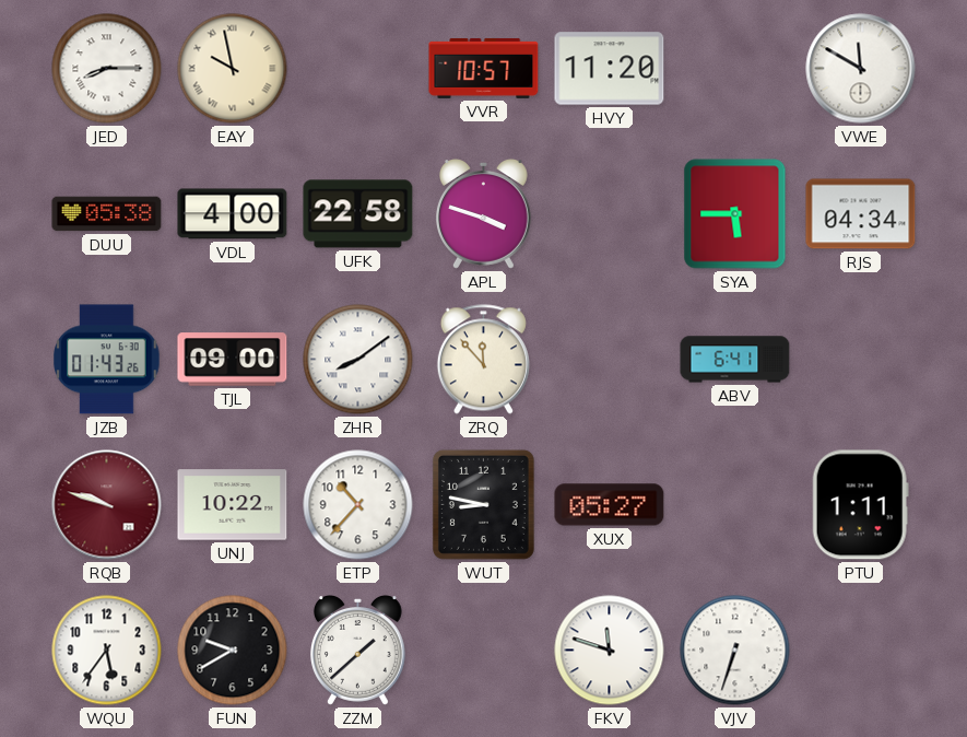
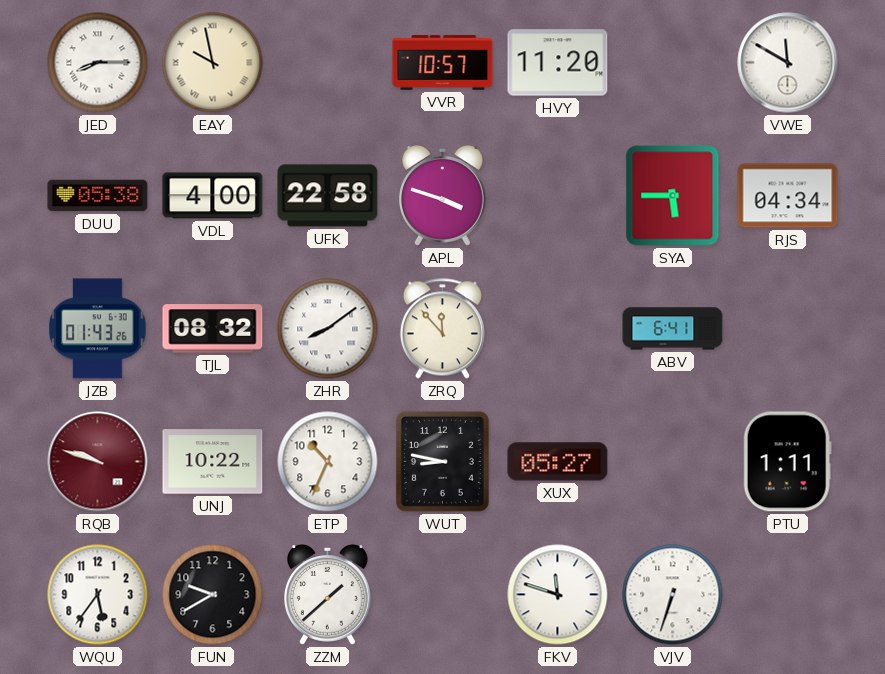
TJL: 09:00 -> 08:32 (213, 329)
ETP: 10:37 -> 10:34 (328, 462)
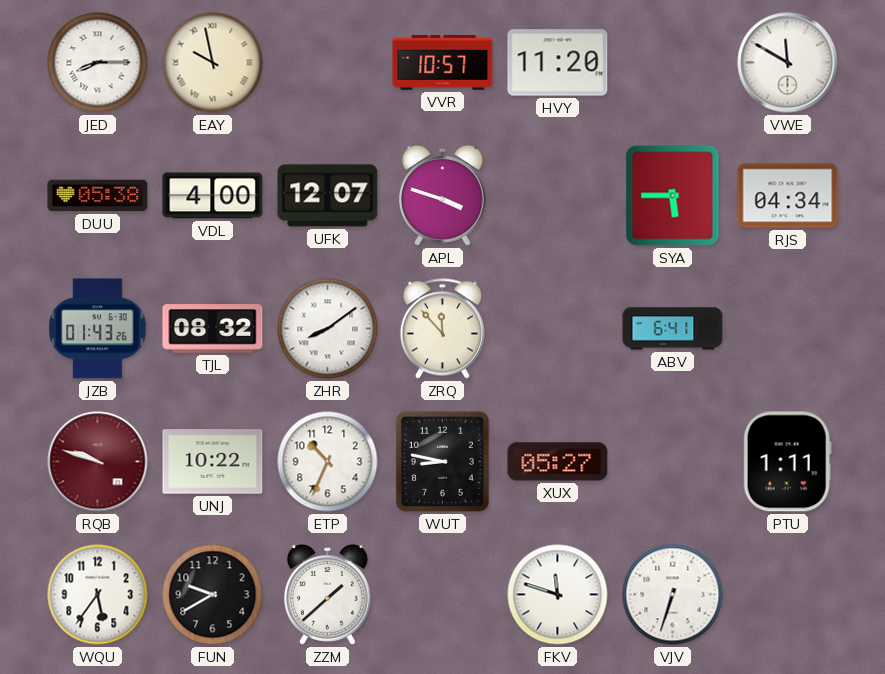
UFK: 22:58 -> 12:07 (328, 196)
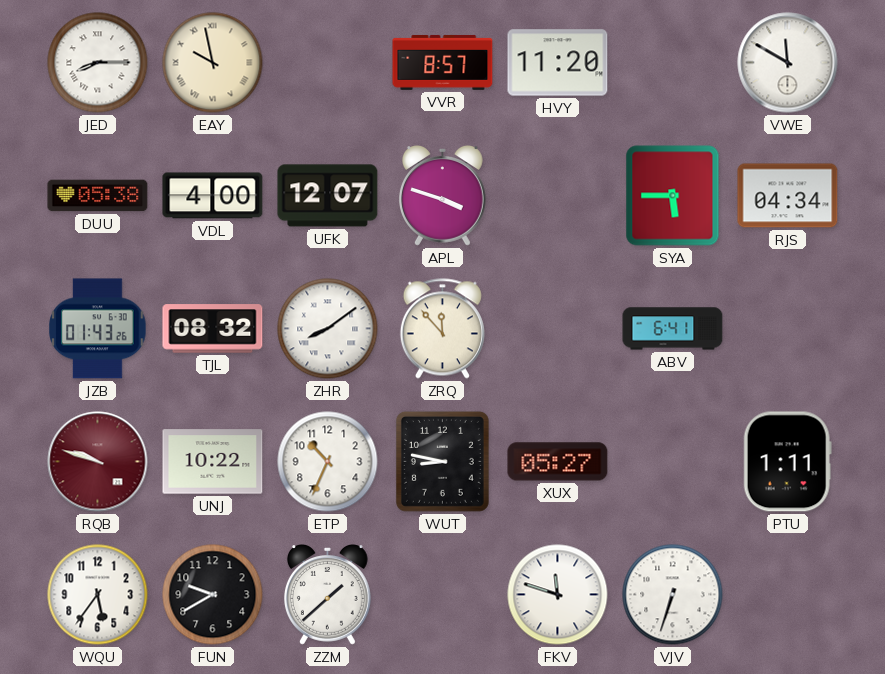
VVR: 10:57 -> 8:57 (443, 62)
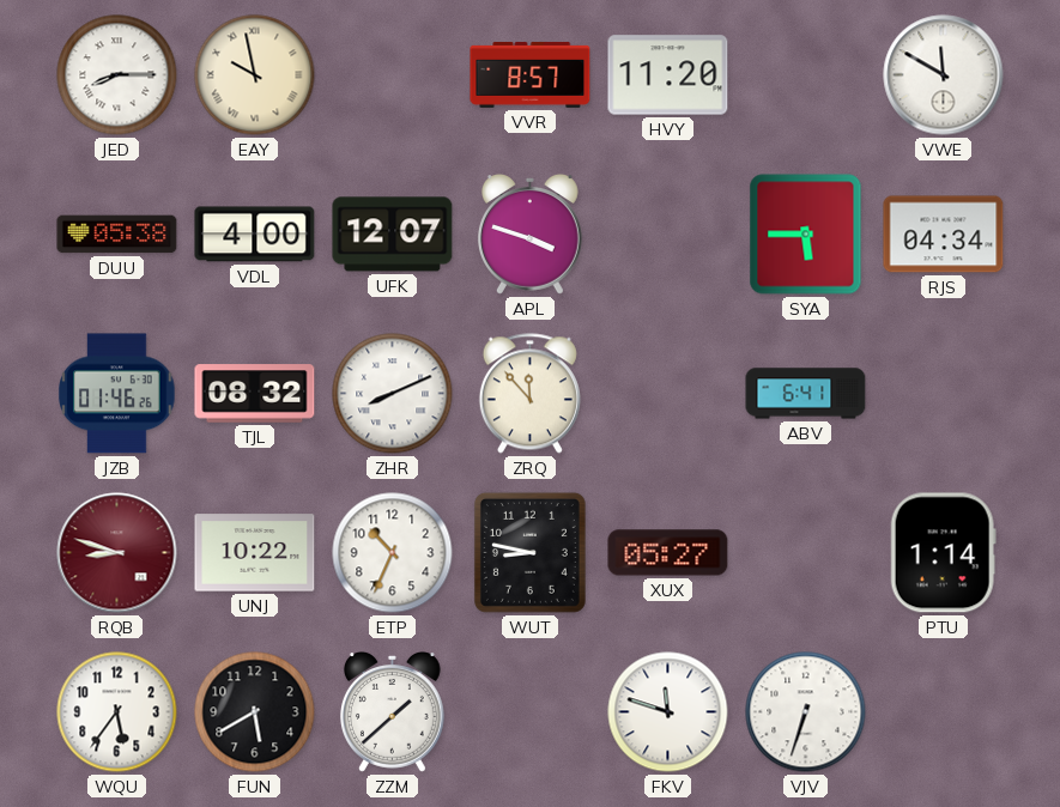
JZB: 01:43 -> 01:46 (117, 394)
ZHR: 8:09 -> 8:11 (393, 394)
RQB: 9:48 -> 8:48 (117, 553)
PTU: 1:11 -> 1:14 (943, 553)
FUN: 9:40 -> 5:40 (255, 712)
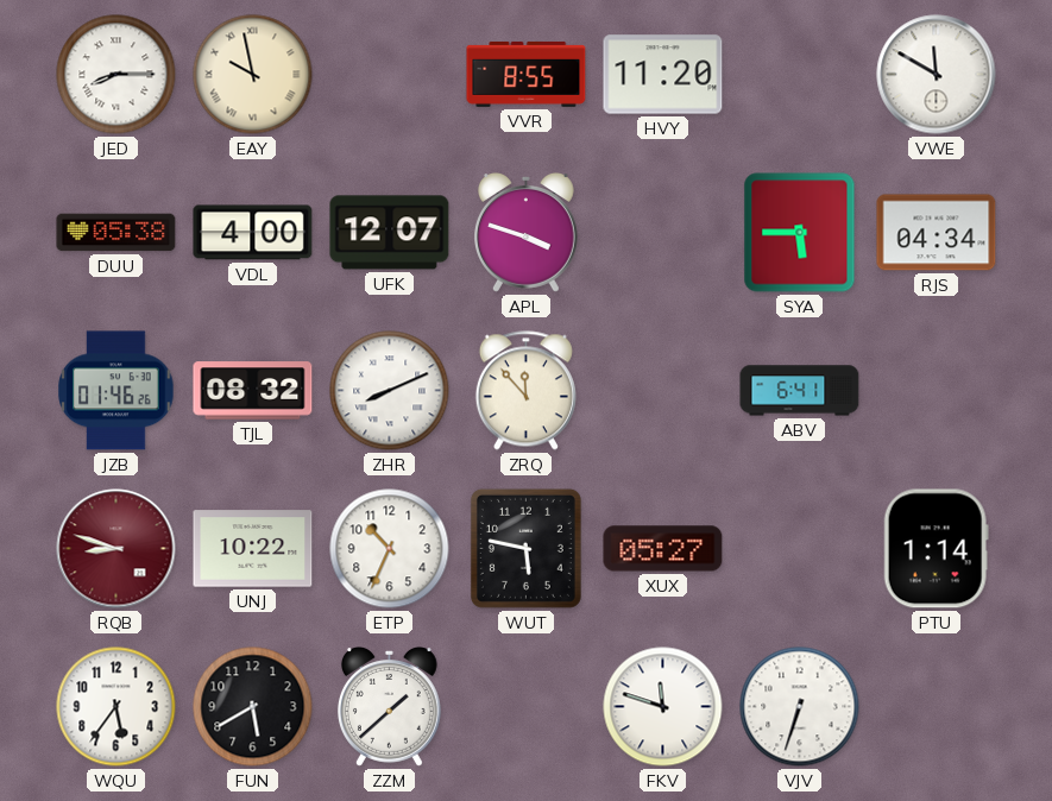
VVR: 8:57 -> 8:55 (527, 74)
WUT: 8:47 -> 5:47 (525, 548)
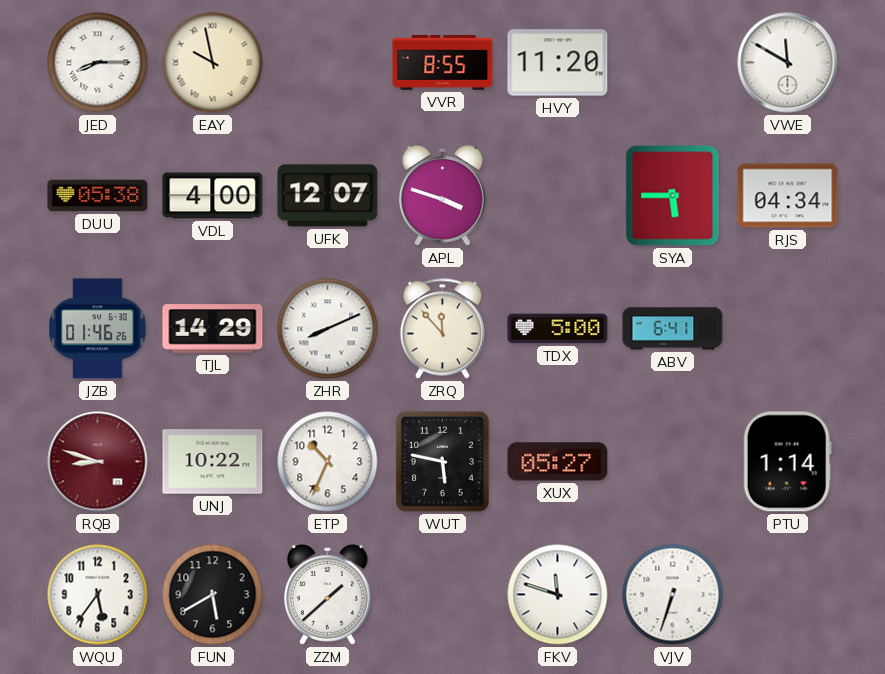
TJL: 08:32 -> 14:29 (213, 329)
TDX: none -> 5:00 (558, 329)
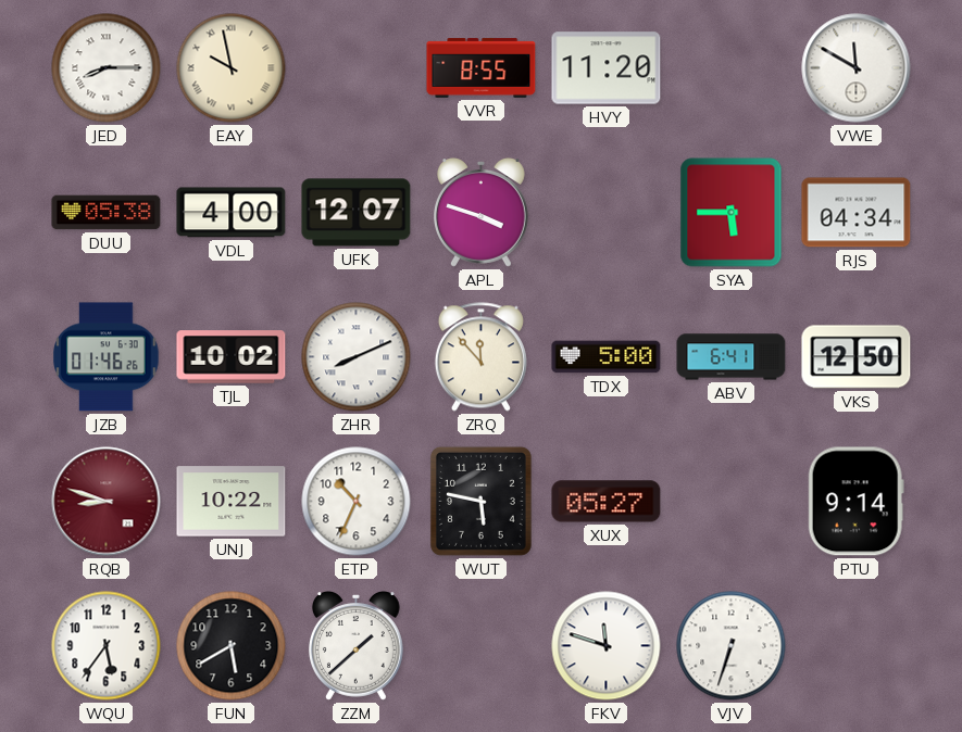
TJL: 14:29 -> 10:02 (232, 357)
VKS: none -> 12:50 (857, 357)
PTU: 1:14 -> 9:14 (855, 502)
